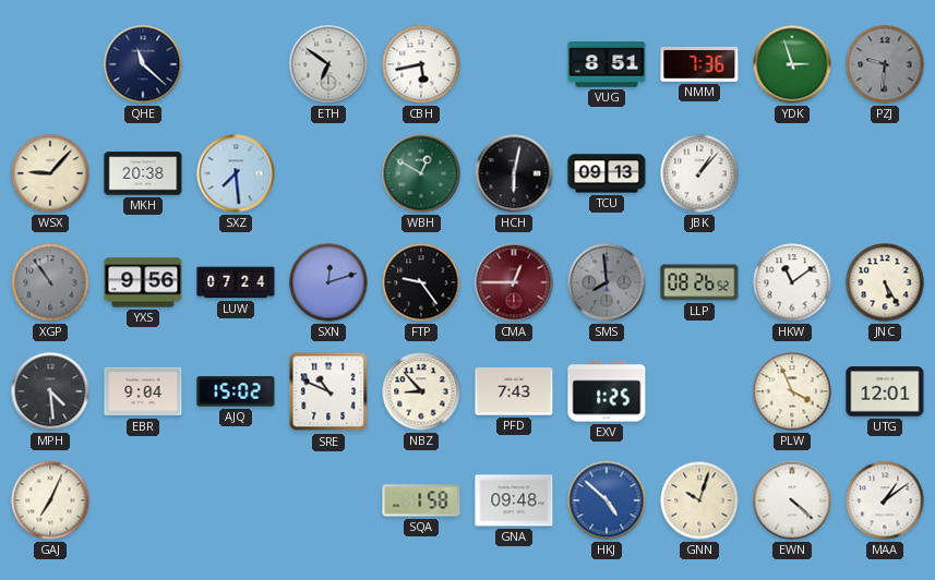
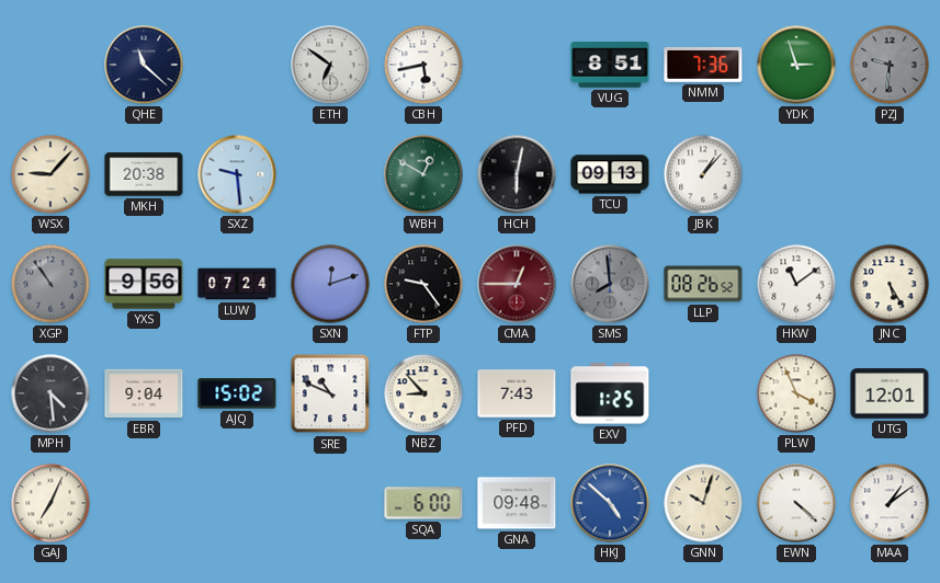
SXZ: 7:29 -> 9:29 (237, 174)
SQA: 1:58 -> 6:00 (423, 503)
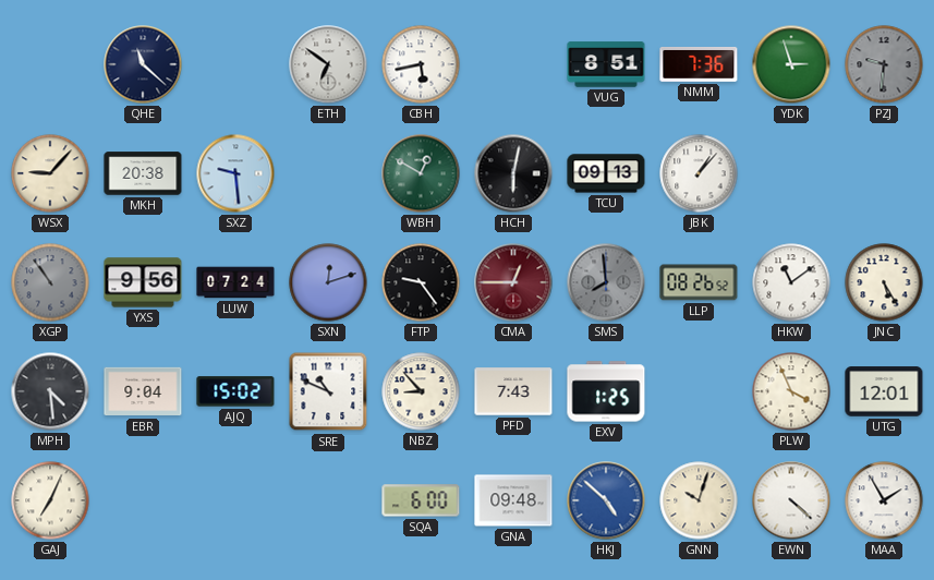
MAA: 1:09 -> 1:55 (884, 500)
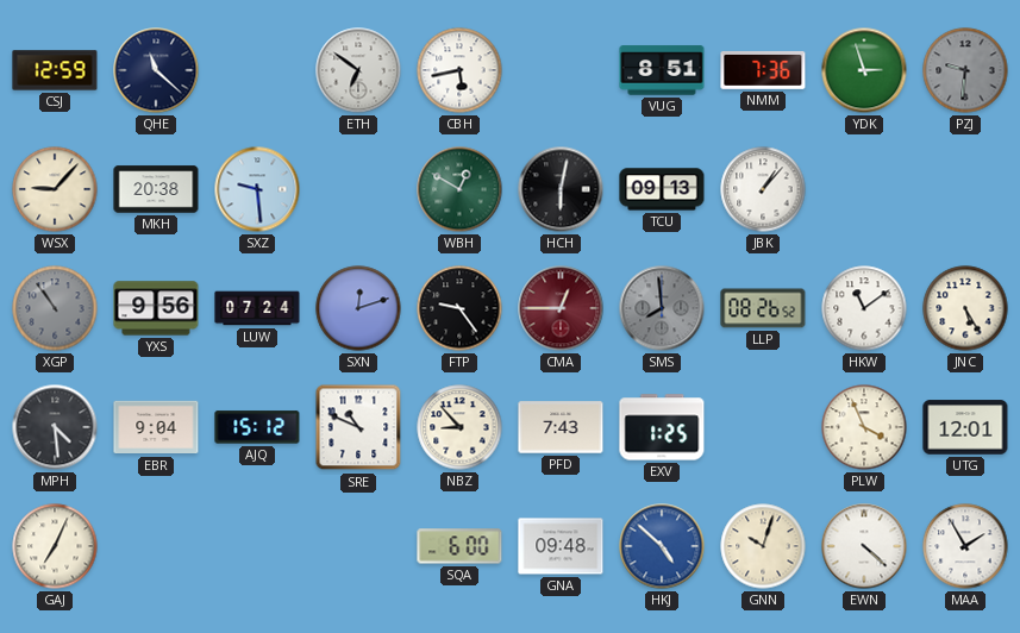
CSJ: none -> 12:59 (55, 70)
AJQ: 15:02 -> 15:12 (257, 427)
